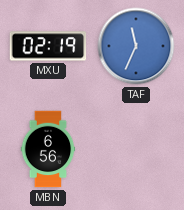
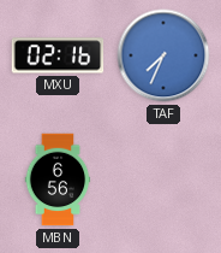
MXU: 02:19 -> 02:16 (58, 55)
TAF: 11:34 -> 7:34 (163, 55)
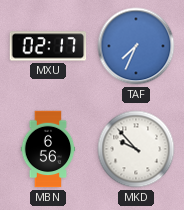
MXU: 02:16 -> 02:17 (48, 46)
MKD: none -> 9:53 (136, 149)
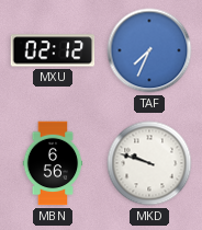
MXU: 02:17 -> 02:12 (53, 50)
MKD: 9:53 -> 9:48 (149, 163)
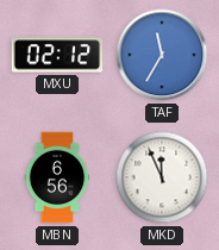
TAF: 7:34 -> 11:35 (162, 55)
MKD: 9:48 -> 11:56 (162, 177)
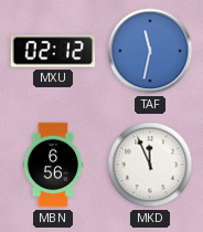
TAF: 11:35 -> 11:32 (150, 51)
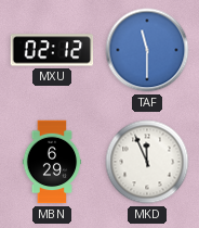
TAF: 11:32 -> 11:30 (147, 50)
MBN: 6:56 -> 6:29 (52, 162)
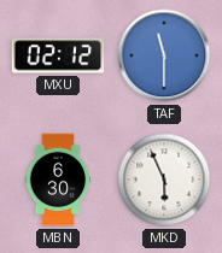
MBN: 6:29 -> 6:30 (58, 180)
MKD: 11:56 -> 5:56 (164, 180)
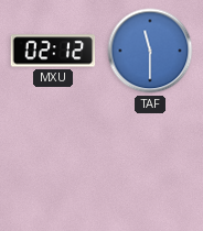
MBN: 6:30 -> none (58, 180)
MKD: 5:56 -> none (164, 180)
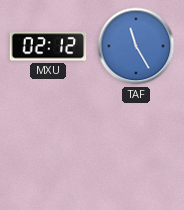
TAF: 11:30 -> 11:25 (136, 46)
